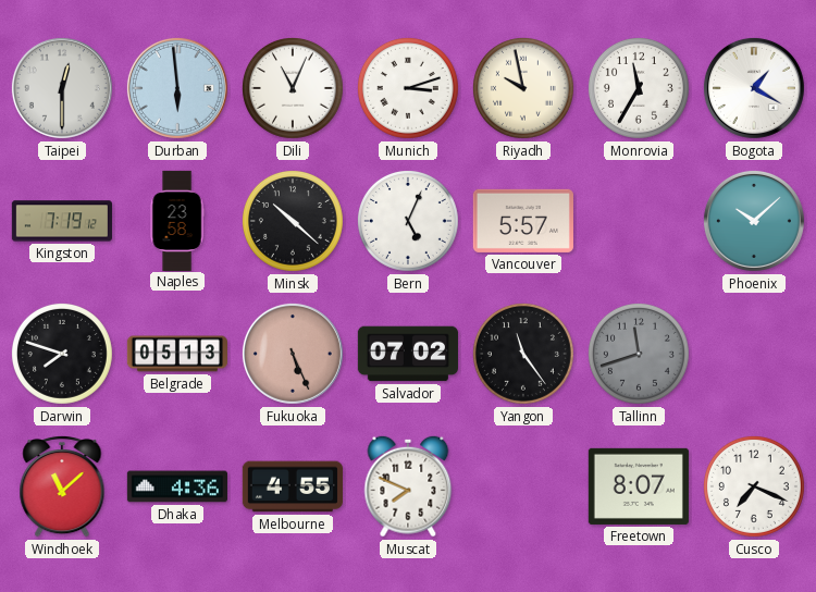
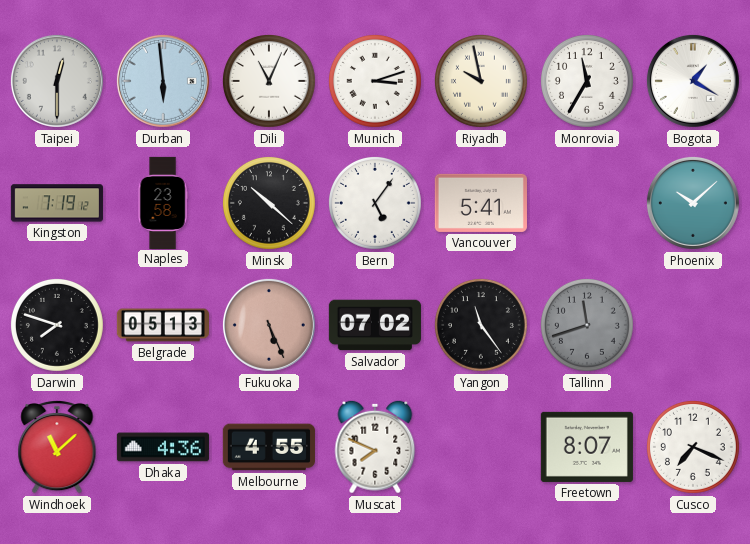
Bern: 5:04 -> 5:06 (375, 203)
Vancouver: 5:57 -> 5:41 (481, 203)
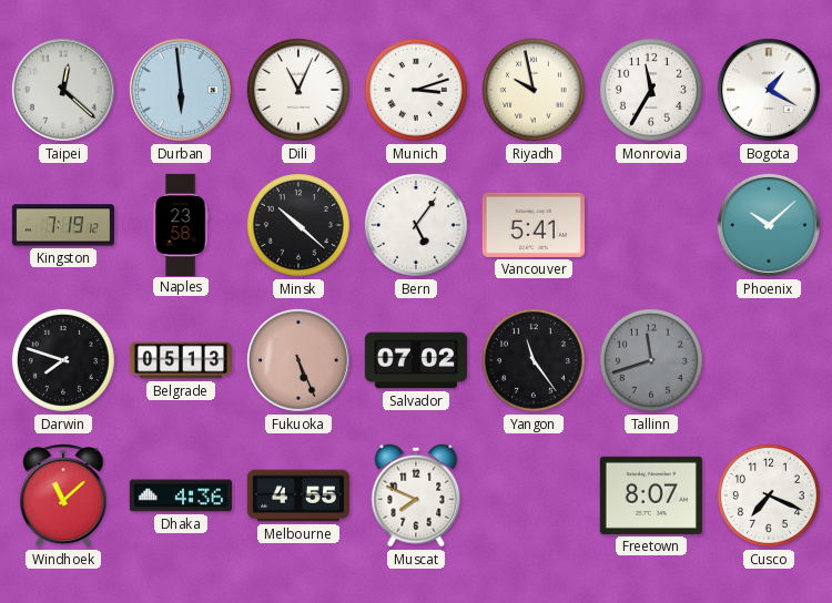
Taipei: 12:30 -> 12:22 (63, 90)
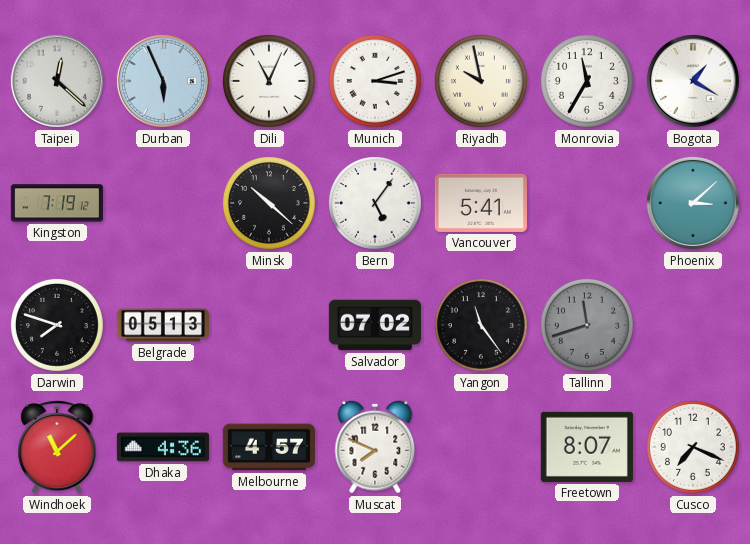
Durban: 5:59 -> 5:56 (163, 81)
Naples: 23:58 -> none (181, 224)
Phoenix: 10:08 -> 3:08 (693, 203)
Fukuoka: 5:26 -> none (298, 360)
Melbourne: 4:55 -> 4:57 (269, 447)
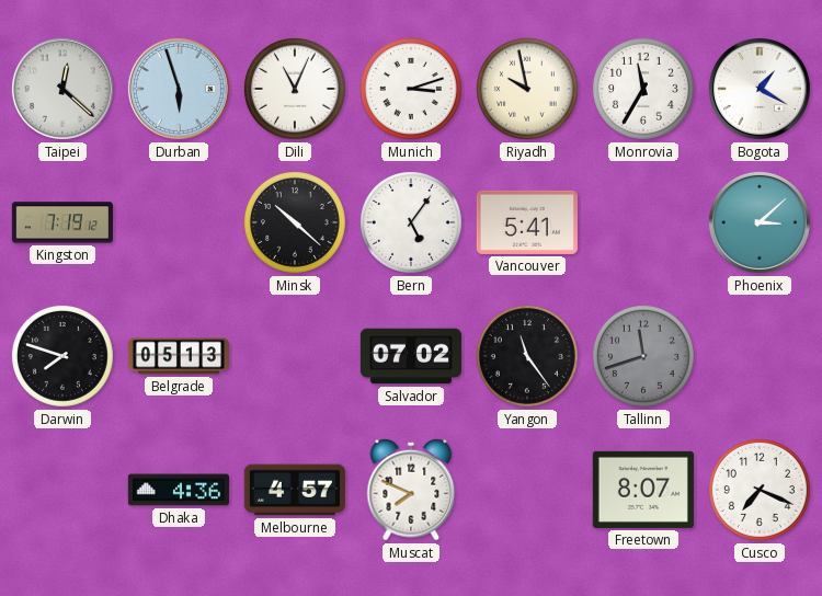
Durban: 5:56 -> 5:57 (179, 89)
Windhoek: 11:08 -> none (57, 447)
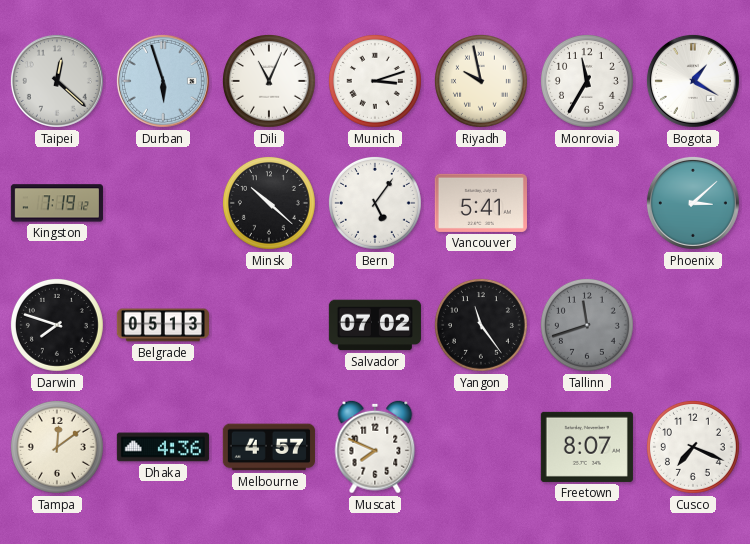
Tampa: none -> 12:09 (57, 447)
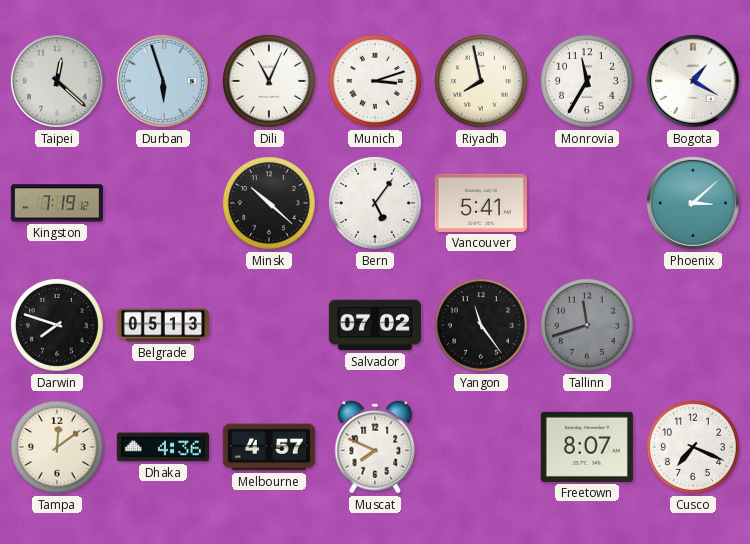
Riyadh: 9:58 -> 7:58 (481, 81)
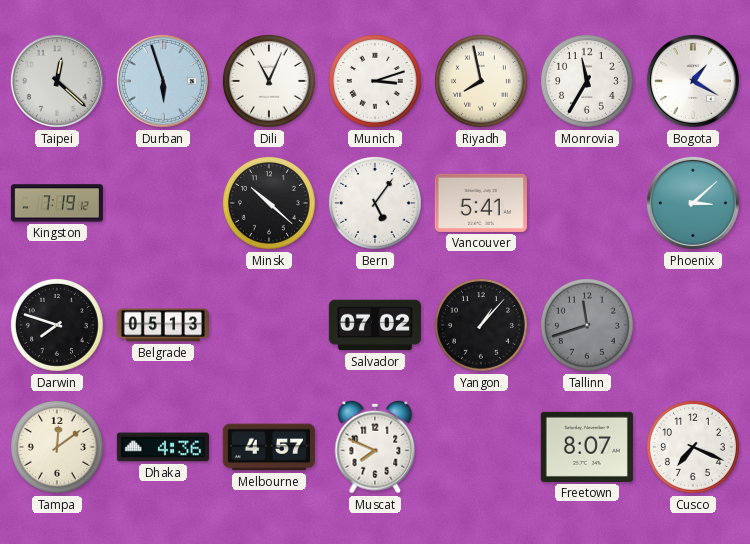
Yangon: 11:24 -> 1:07 (481, 325)
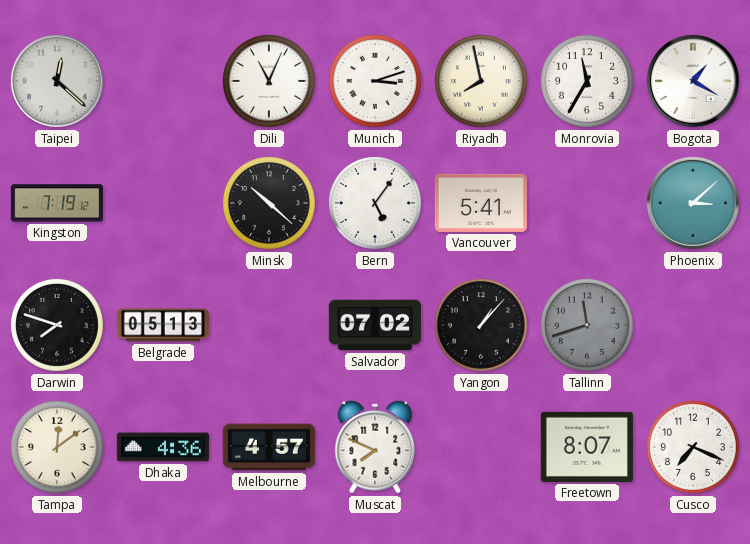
Durban: 5:57 -> none (163, 81)
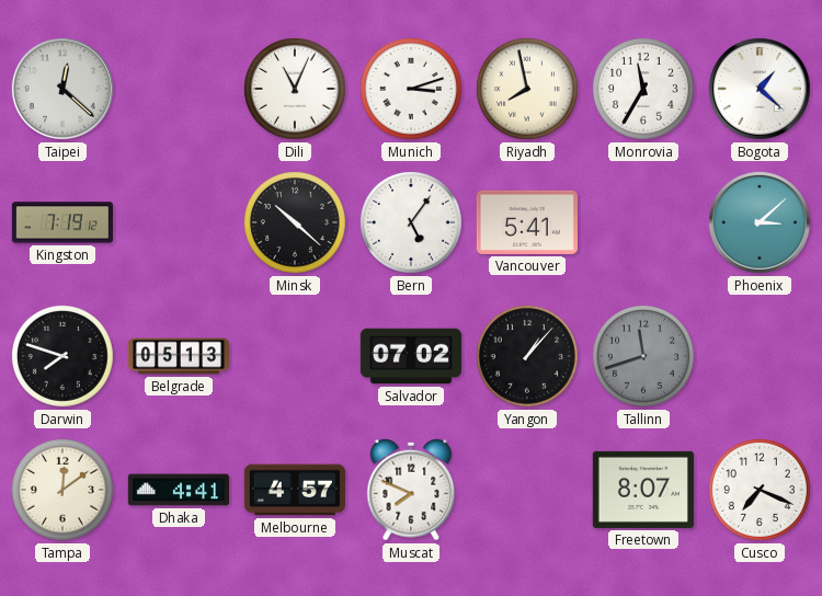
Bogota: 1:20 -> 1:22 (760, 89)
Dhaka: 4:36 -> 4:41 (179, 490)
